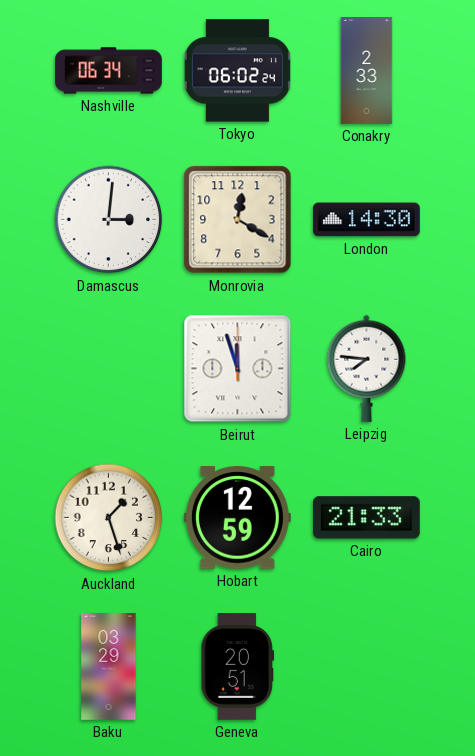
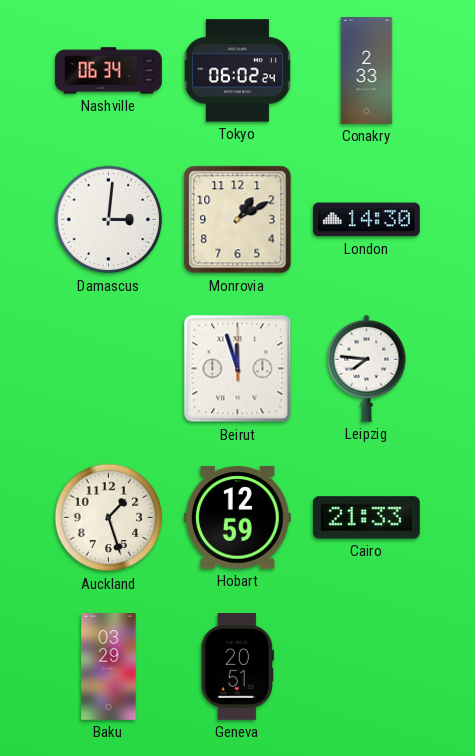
Monrovia: 12:20 -> 1:10 (238, 220)
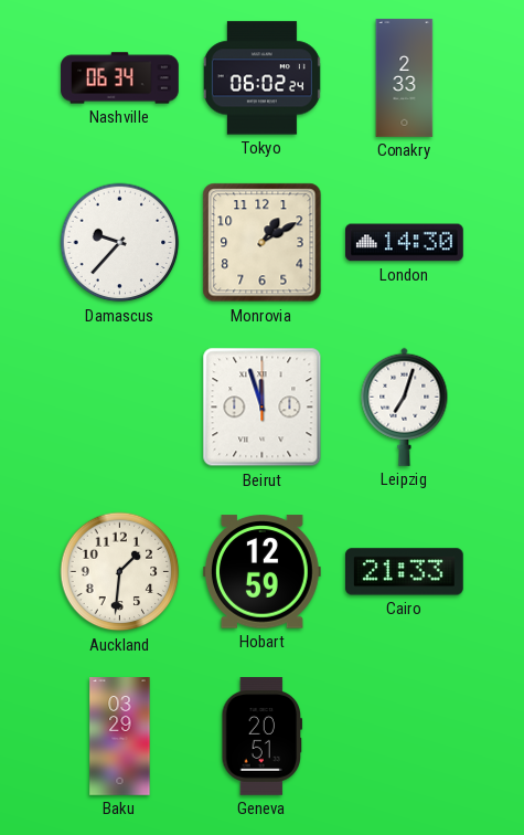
Damascus: 3:01 -> 9:37 (120, 243)
Leipzig: 7:46 -> 7:03 (405, 406)
Auckland: 1:27 -> 1:31 (120, 572)
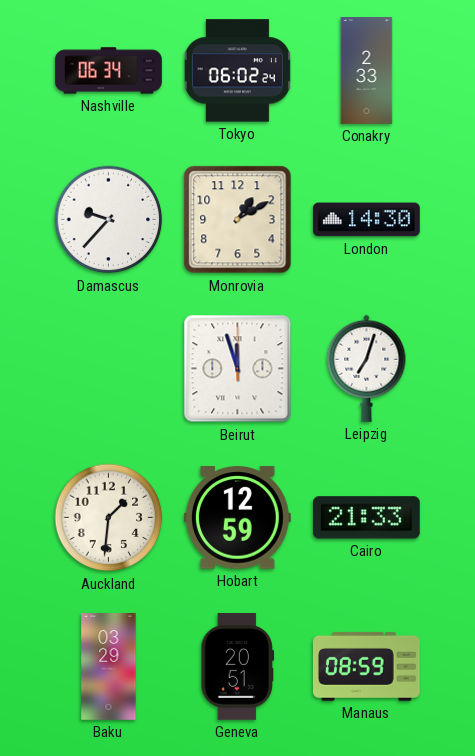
Manaus: none -> 08:59 (366, 666)
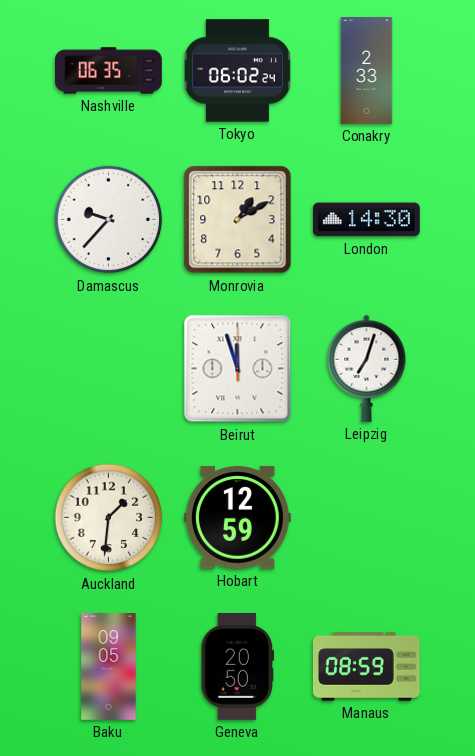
Nashville: 06:34 -> 06:35 (109, 71)
Cairo: 21:33 -> none (366, 518)
Baku: 03:29 -> 09:05 (109, 667)
Geneva: 20:51 -> 20:50 (238, 667)
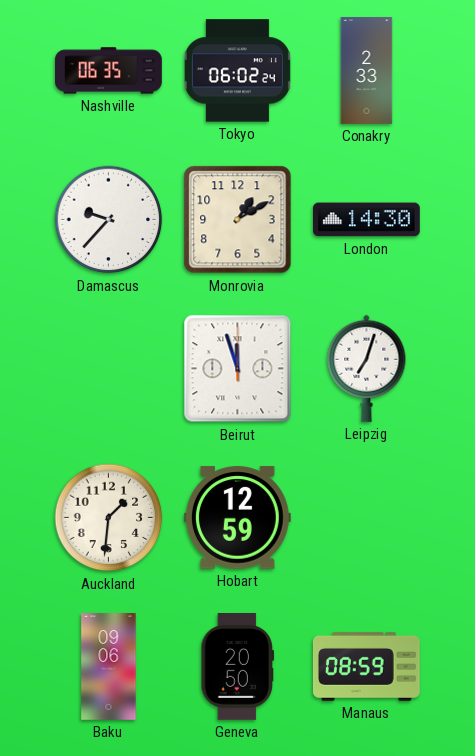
Baku: 09:05 -> 09:06 (109, 667)
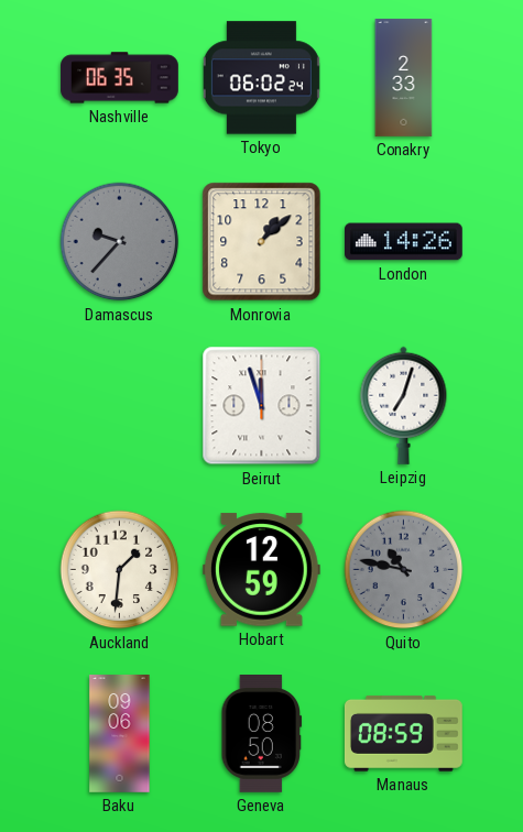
Damascus dial: white -> grey (120, 242)
Monrovia: 1:10 -> 1:08 (262, 242)
London: 14:30 -> 14:26 (404, 242)
Quito: none -> 10:47 (404, 570)
Geneva: 20:50 -> 08:50 (262, 734)
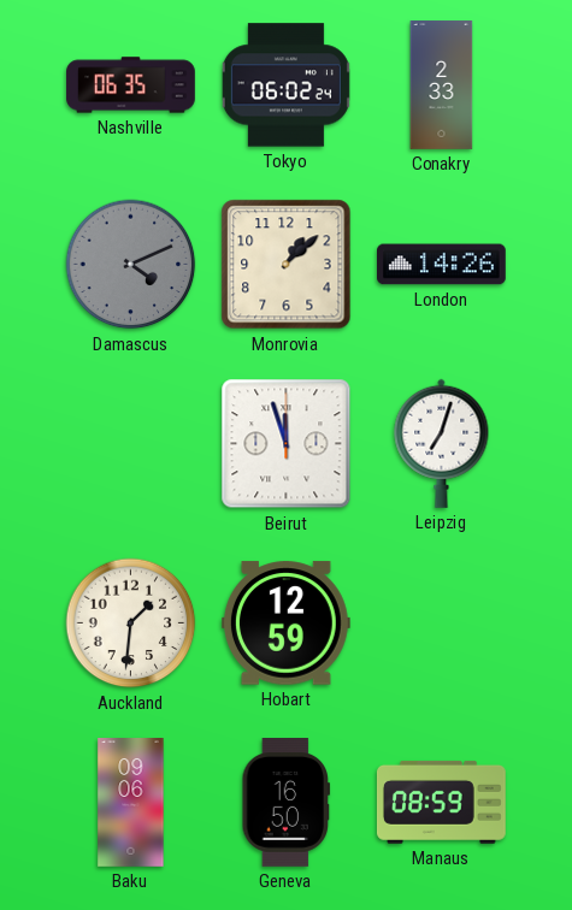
Damascus: 9:37 -> 4:11 (131, 265)
Quito: 10:47 -> none (404, 570)
Geneva: 08:50 -> 16:50 (287, 803)
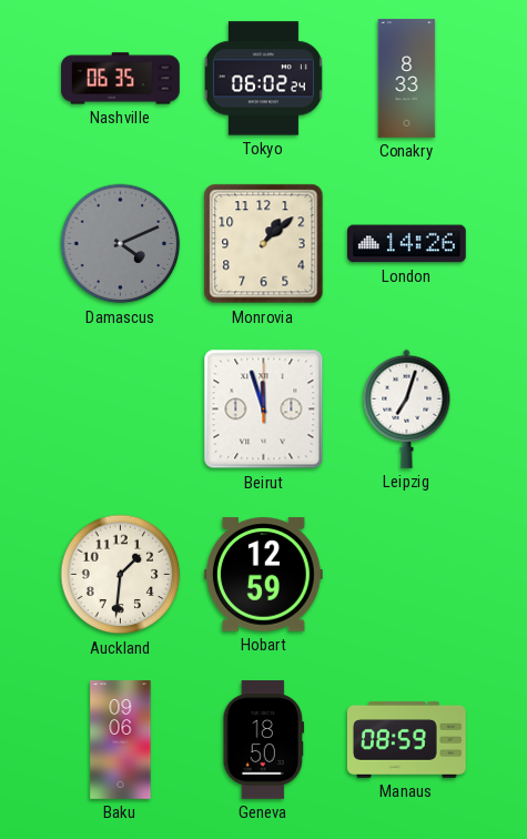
Conakry: 2:33 -> 8:33 (407, 79)
Geneva: 16:50 -> 18:50 (264, 740)
